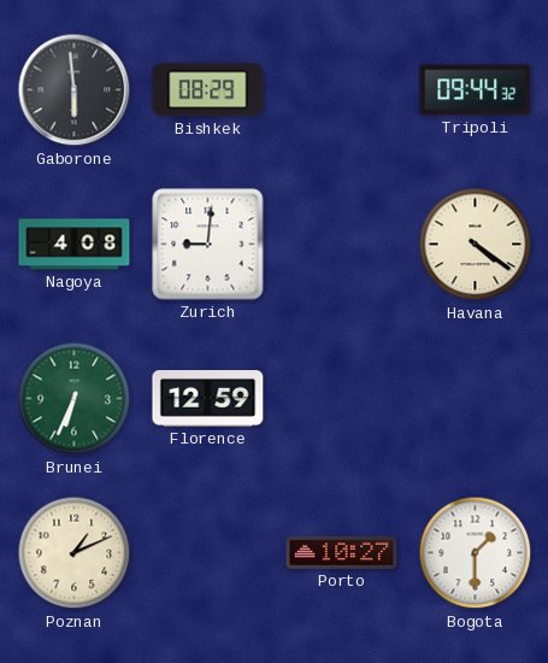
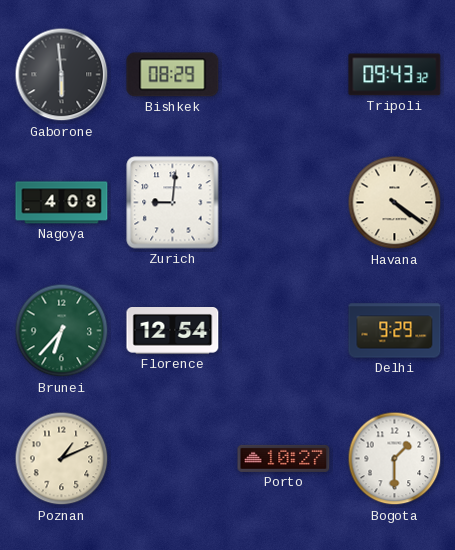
Tripoli: 09:44 -> 09:43 (395, 75)
Brunei: 6:34 -> 6:37 (62, 331)
Florence: 12:59 -> 12:54 (173, 331)
Delhi: none -> 9:29 (395, 331)
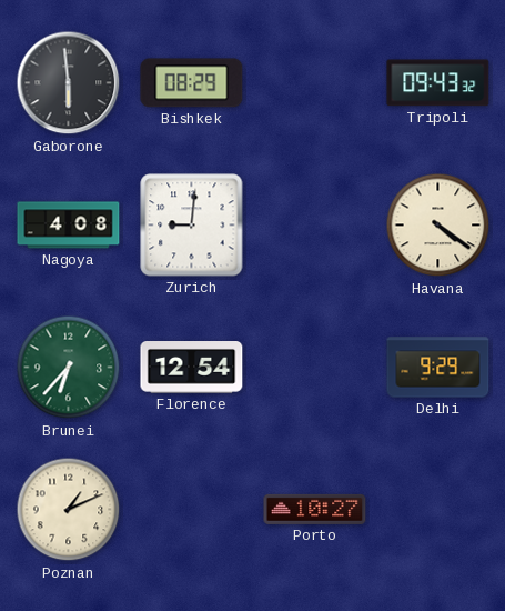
Bogota: 1:30 -> none (395, 459)
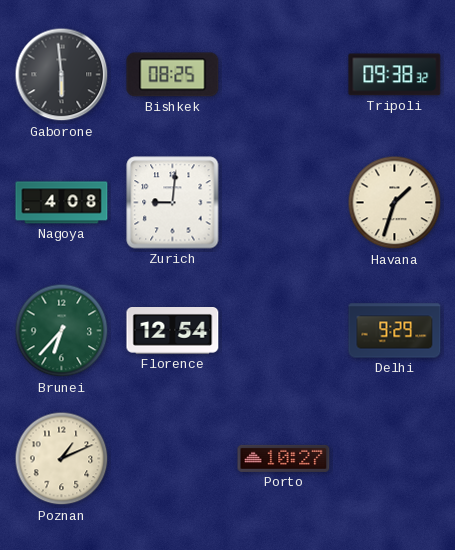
Bishkek: 08:29 -> 08:25 (173, 75)
Tripoli: 09:43 -> 09:38 (395, 75)
Havana: 4:21 -> 1:33 (395, 203)
